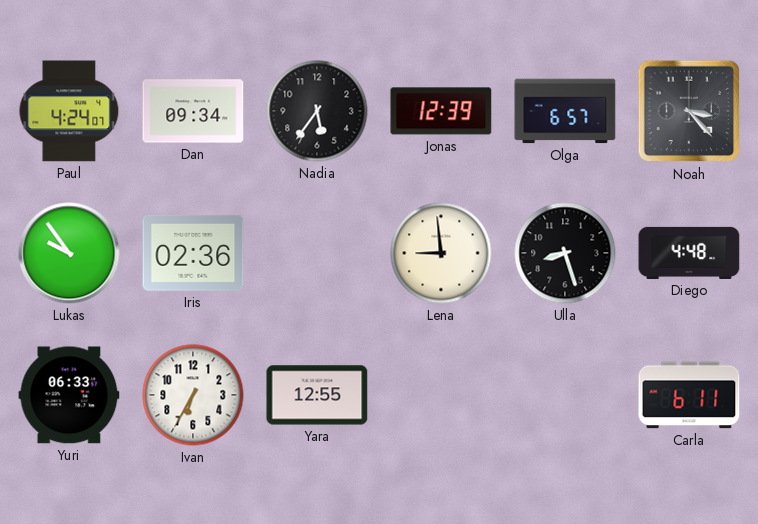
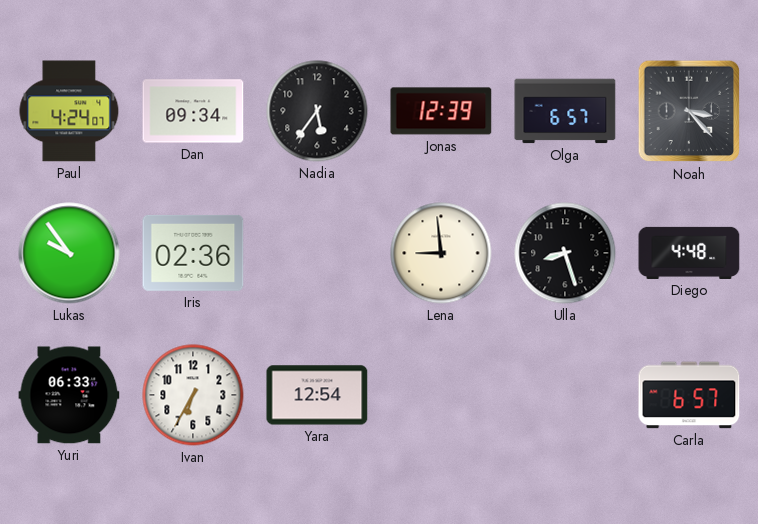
Yara: 12:55 -> 12:54 (317, 395)
Carla: 6:11 -> 6:57 (689, 395)
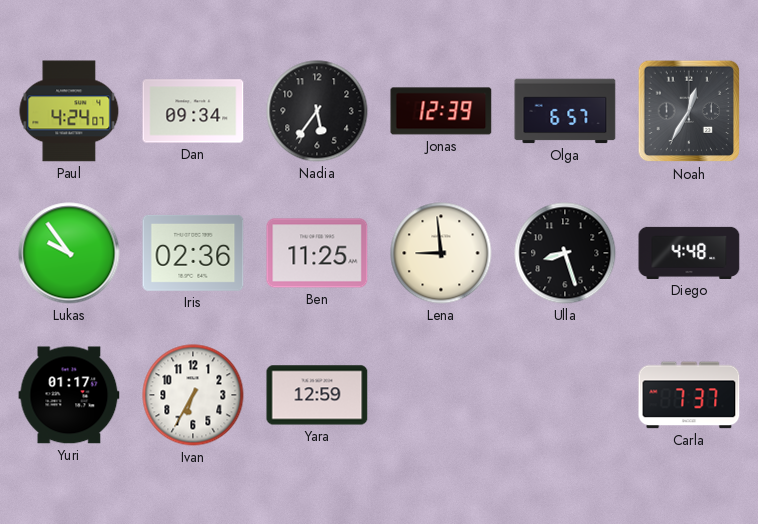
Noah: 3:23 -> 12:35 (689, 111)
Ben: none -> 11:25 (317, 253)
Yuri: 06:33 -> 01:17 (69, 395)
Yara: 12:54 -> 12:59 (317, 395)
Carla: 6:57 -> 7:37 (689, 395)
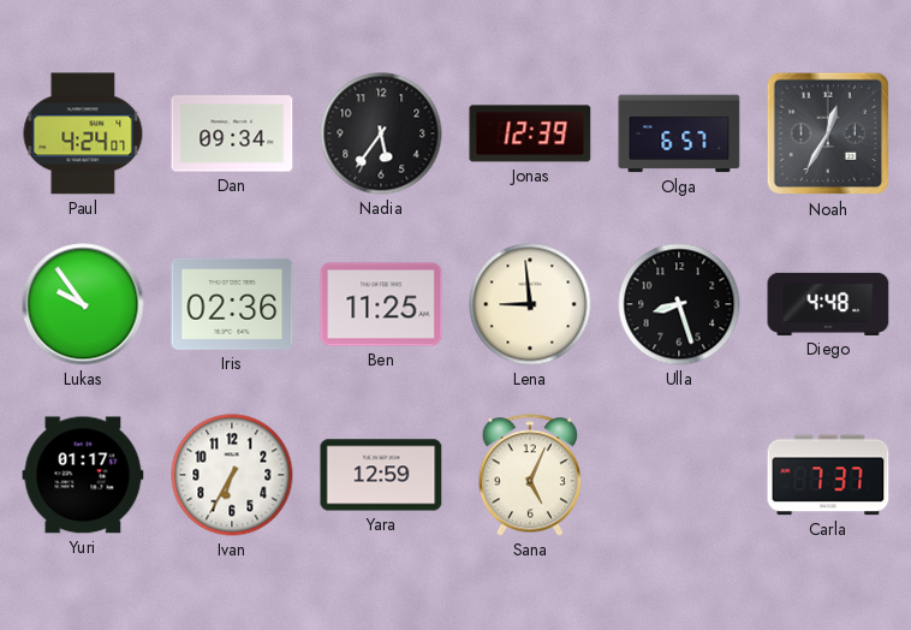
Sana: none -> 5:04 (529, 475)
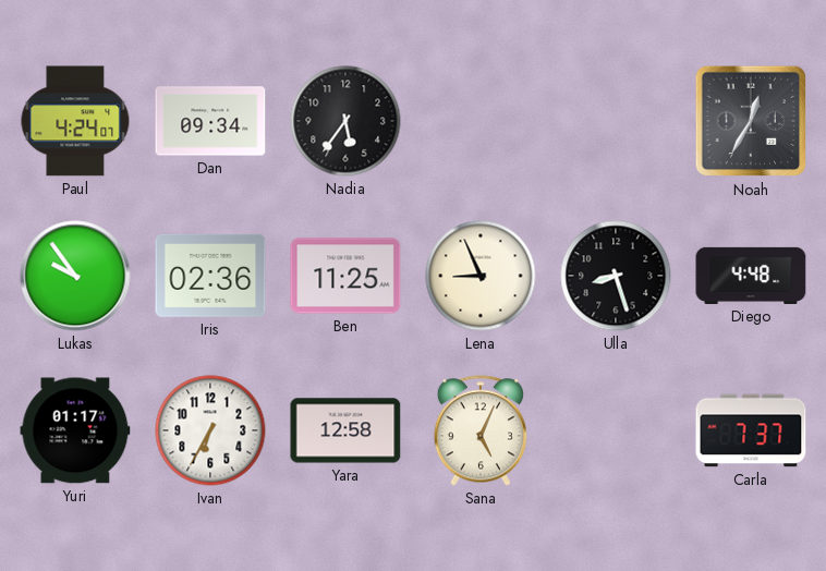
Jonas: 12:39 -> none (530, 133)
Olga: 6:57 -> none (679, 133)
Lena: 8:59 -> 8:56 (481, 276)
Yara: 12:59 -> 12:58 (345, 430)
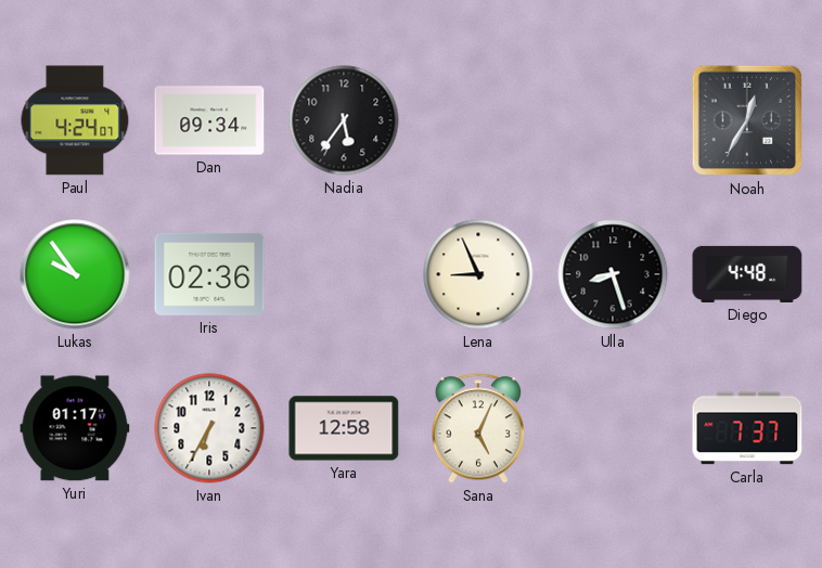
Ben: 11:25 -> none (345, 276)
